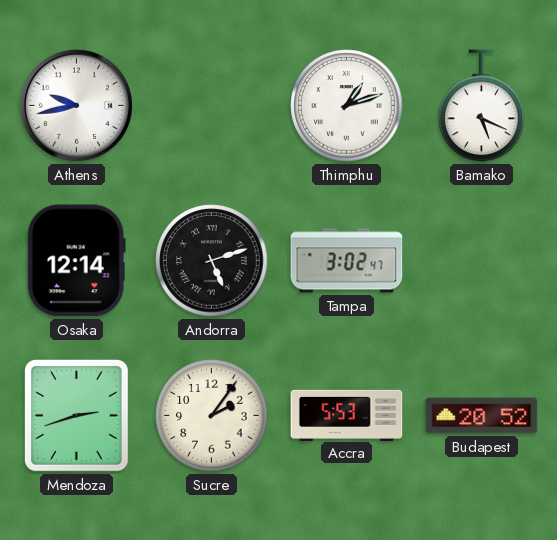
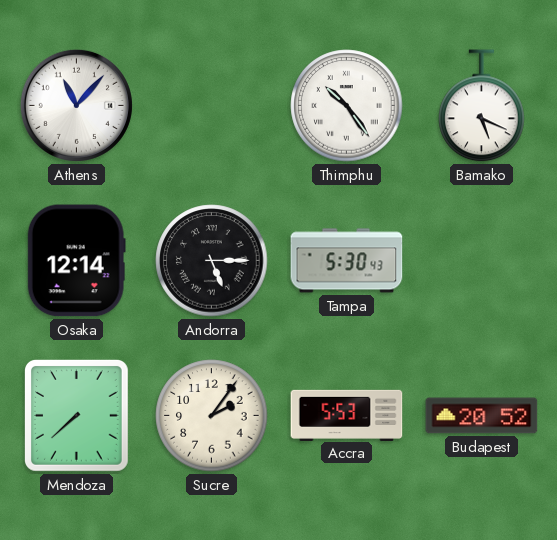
Athens: 9:43 -> 11:07 (76, 105)
Thimphu: 1:12 -> 10:24 (347, 106)
Andorra: 5:12 -> 5:15 (212, 261)
Tampa: 3:02 -> 5:30 (347, 261)
Mendoza: 2:42 -> 7:38 (76, 416)
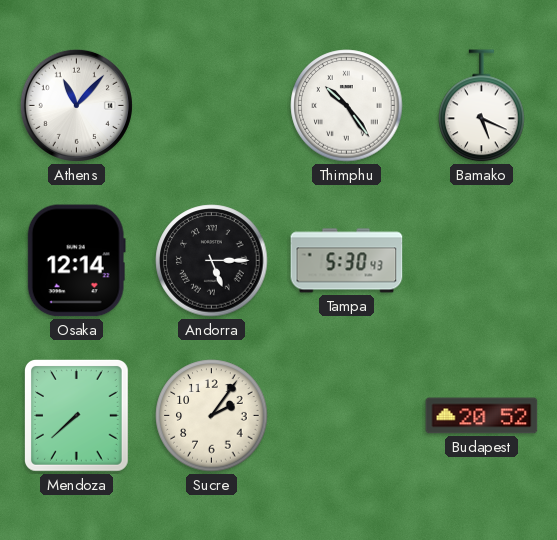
Accra: 5:53 -> none (347, 415)
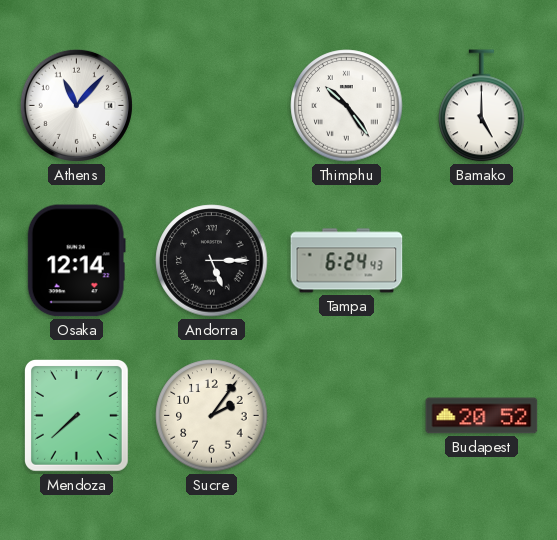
Bamako: 5:19 -> 5:00 (482, 106)
Tampa: 5:30 -> 6:24 (347, 261)
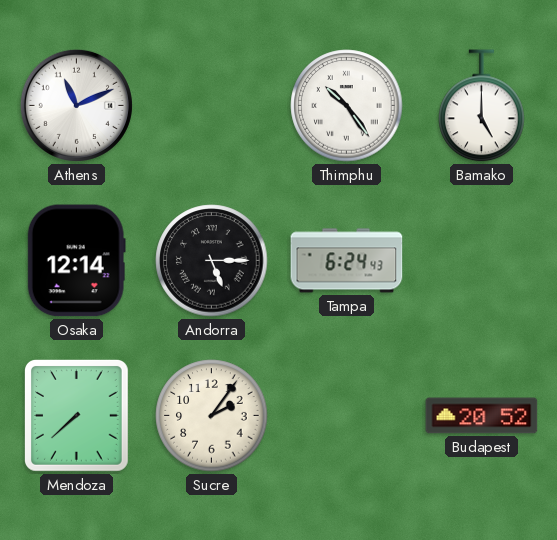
Athens: 11:07 -> 11:11 (76, 105)
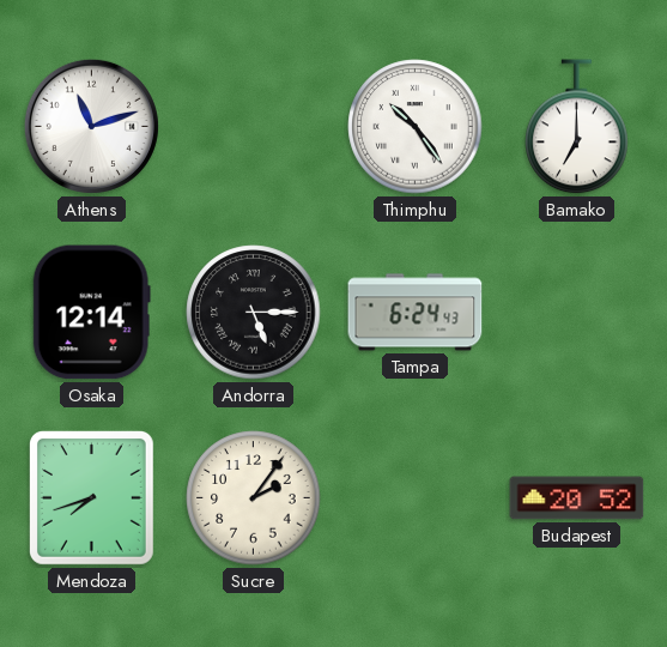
Athens: 11:11 -> 11:12 (91, 126)
Bamako: 5:00 -> 7:00 (577, 127)
Mendoza: 7:38 -> 7:42 (91, 498)
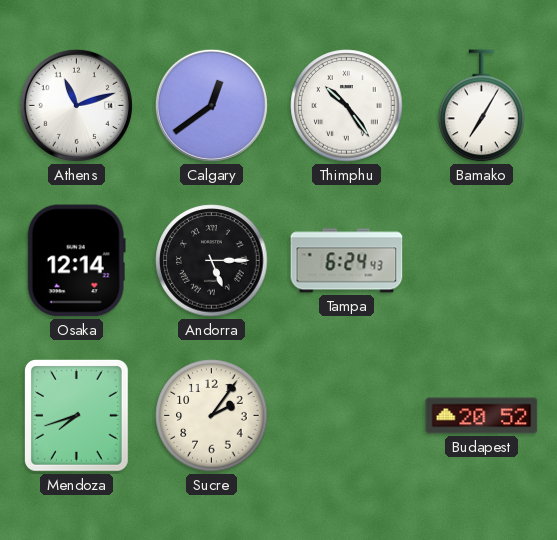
Calgary: none -> 12:39 (211, 105)
Bamako: 7:00 -> 7:05 (482, 106)
